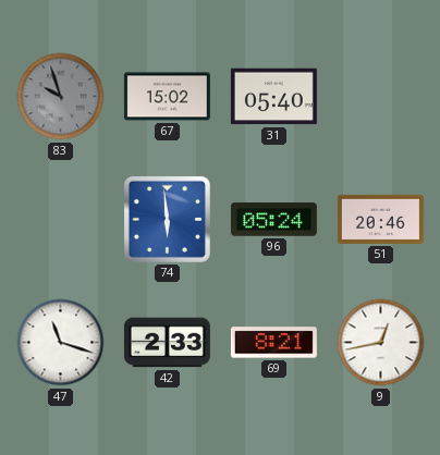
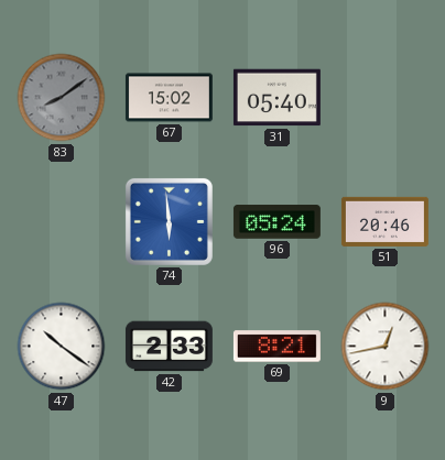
83: 9:57 -> 8:09 (62, 98)
47: 11:18 -> 10:21 (62, 347)
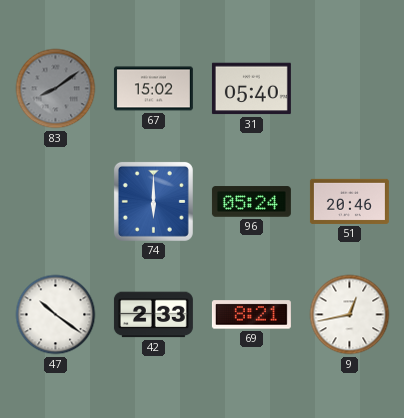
74: 5:59 -> 6:00 (153, 201)
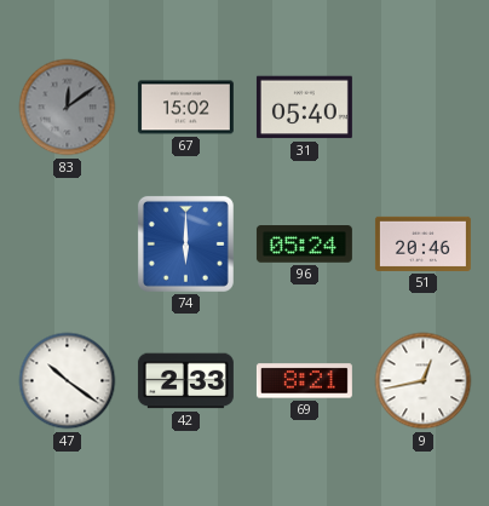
83: 8:09 -> 12:09 (68, 108)
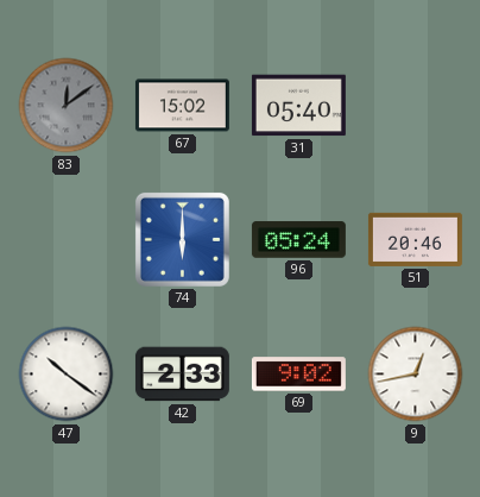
69: 8:21 -> 9:02 (298, 375)
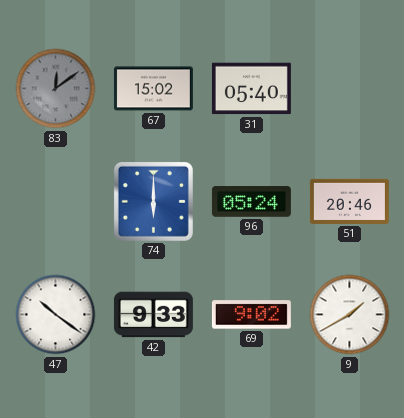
42: 2:33 -> 9:33 (153, 315)
9: 12:43 -> 1:40 (350, 315)
